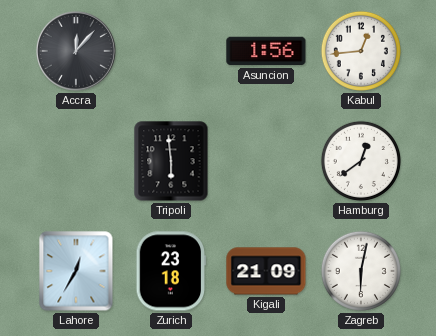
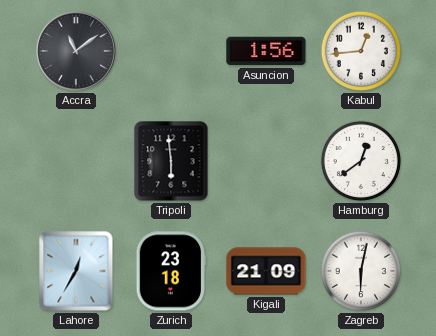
Accra: 12:07 -> 11:09 (76, 51)
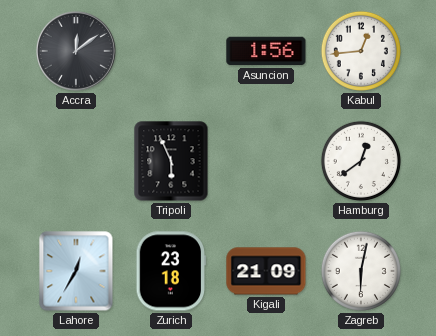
Accra: 11:09 -> 12:09 (76, 51)
Tripoli: 5:59 -> 5:56 (171, 161)
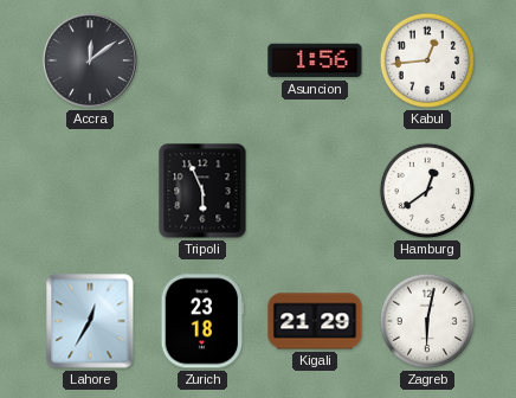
Kigali: 21:09 -> 21:29 (315, 321)
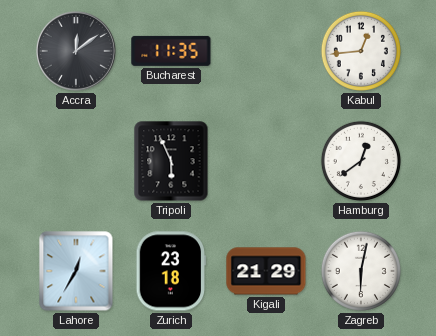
Bucharest: none -> 11:35 (171, 51)
Asuncion: 1:56 -> none (315, 60)
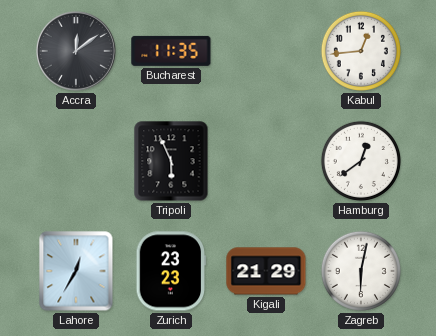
Zurich: 23:18 -> 23:23 (171, 271)
